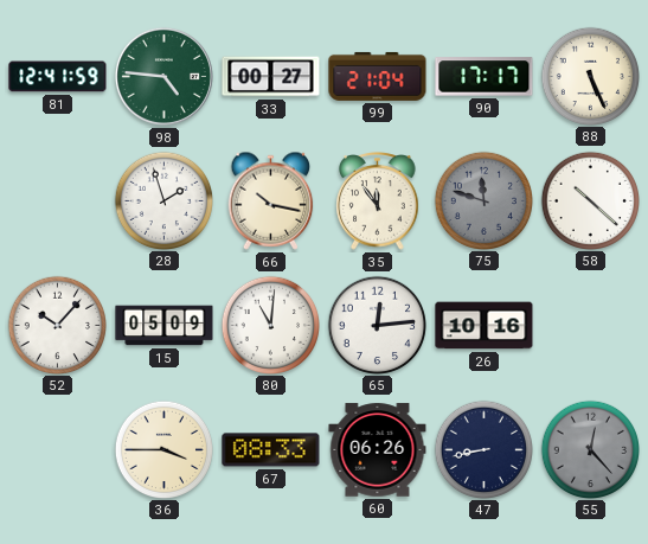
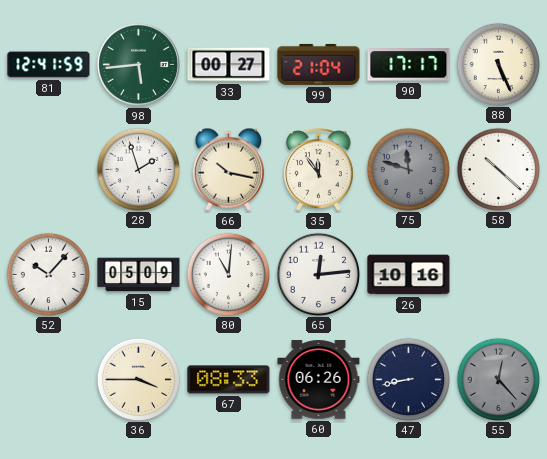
98: 4:46 -> 5:44 (138, 64)
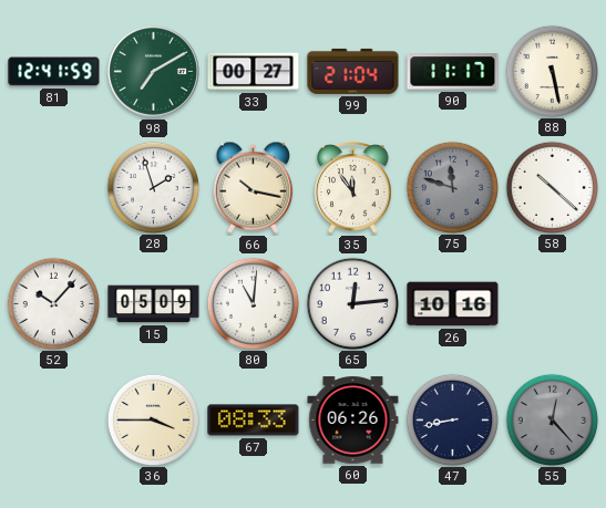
98: 5:44 -> 7:10 (153, 71)
90: 17:17 -> 11:17 (453, 72)
88: 5:26 -> 5:28 (552, 71)
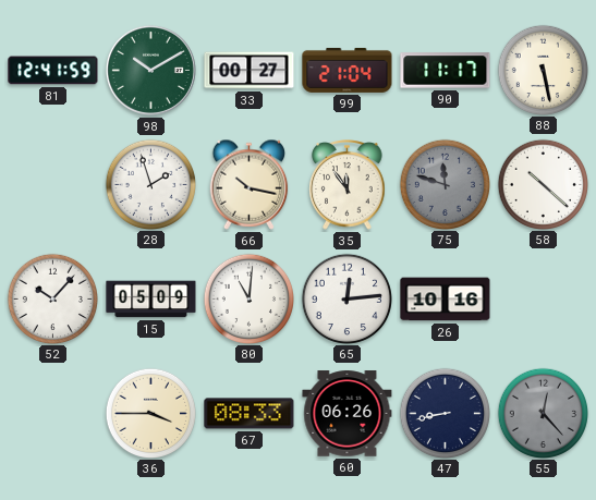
98: 7:10 -> 10:10 (150, 70)
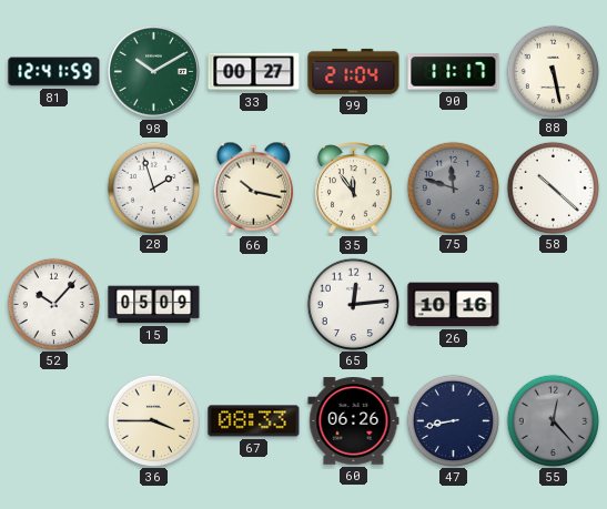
80: 11:01 -> none (248, 298)
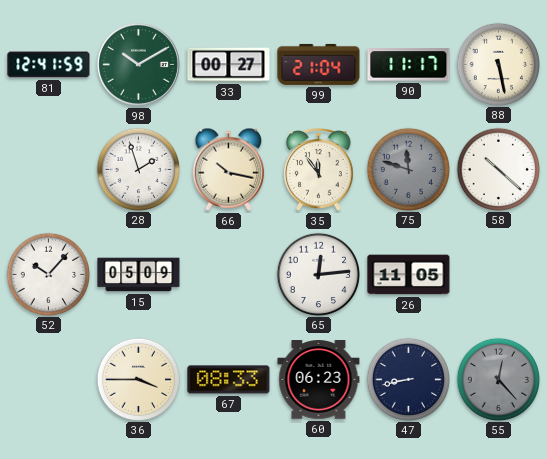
26: 10:16 -> 11:05 (409, 275)
60: 06:26 -> 06:23 (319, 380)
